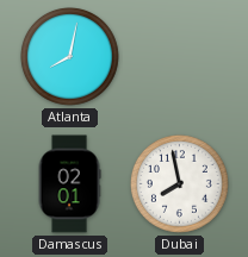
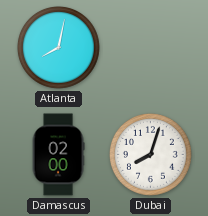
Damascus: 02:01 -> 02:00 (58, 155)
Dubai: 7:58 -> 8:03 (151, 155)
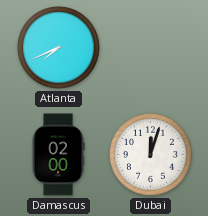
Atlanta: 8:02 -> 7:41 (59, 48)
Dubai: 8:03 -> 12:03 (151, 155)
